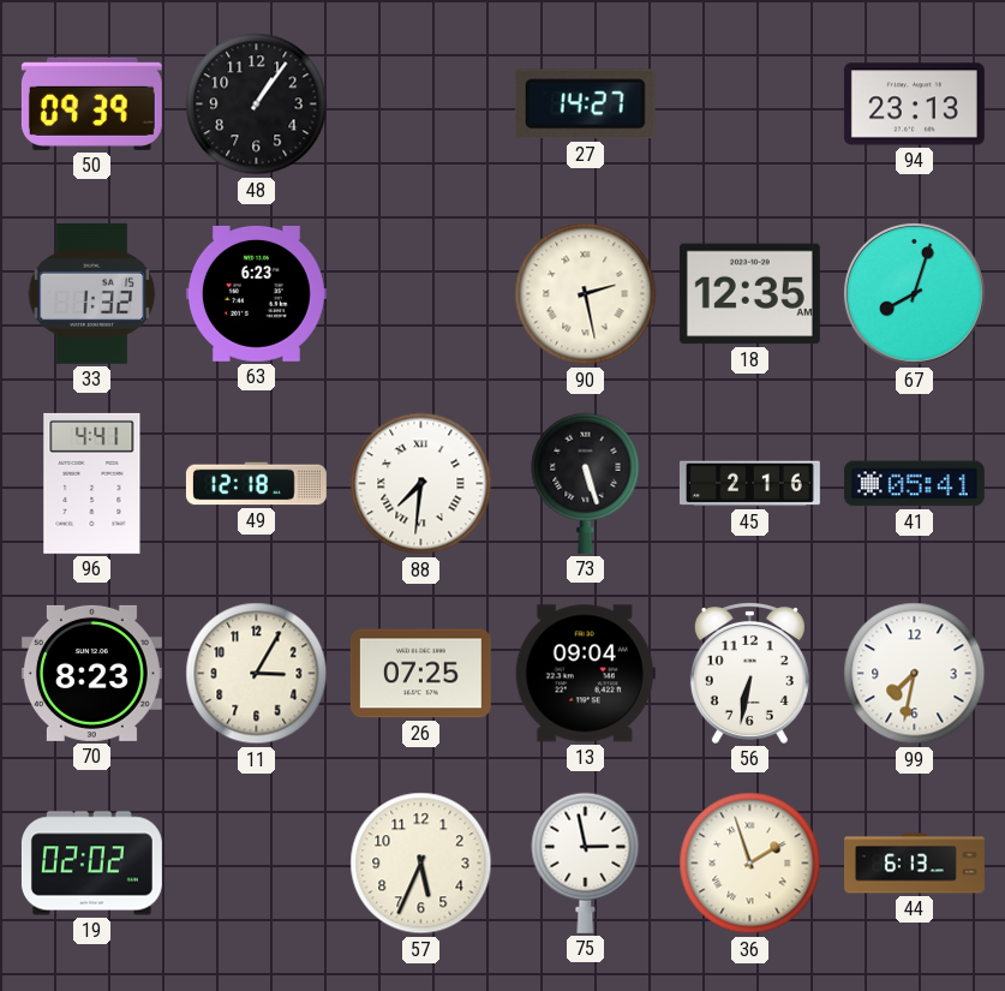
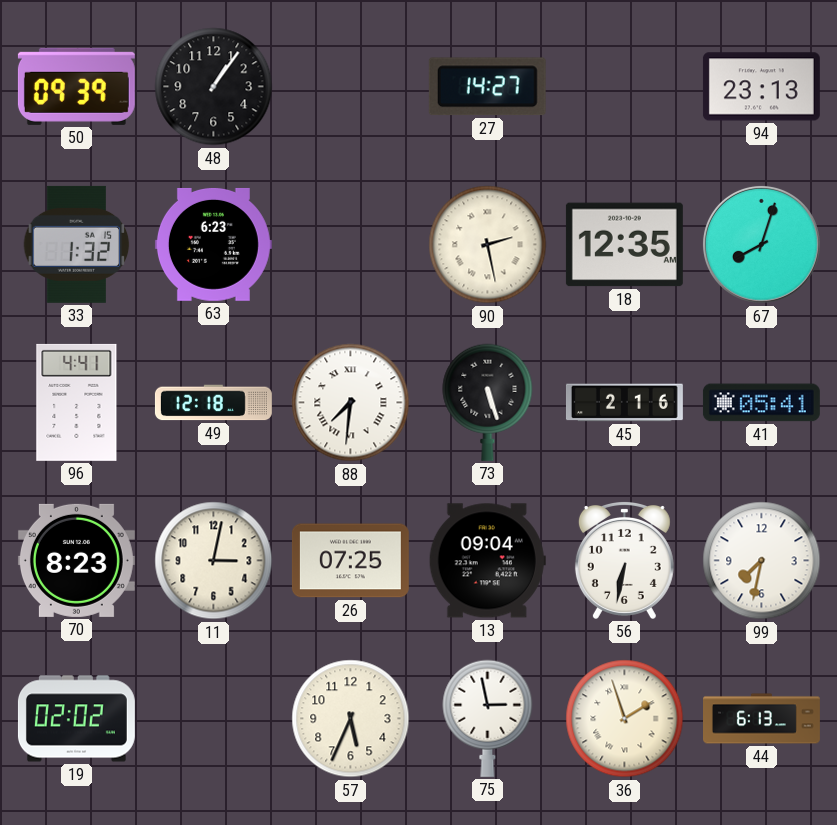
11: 3:05 -> 3:02 (214, 561)
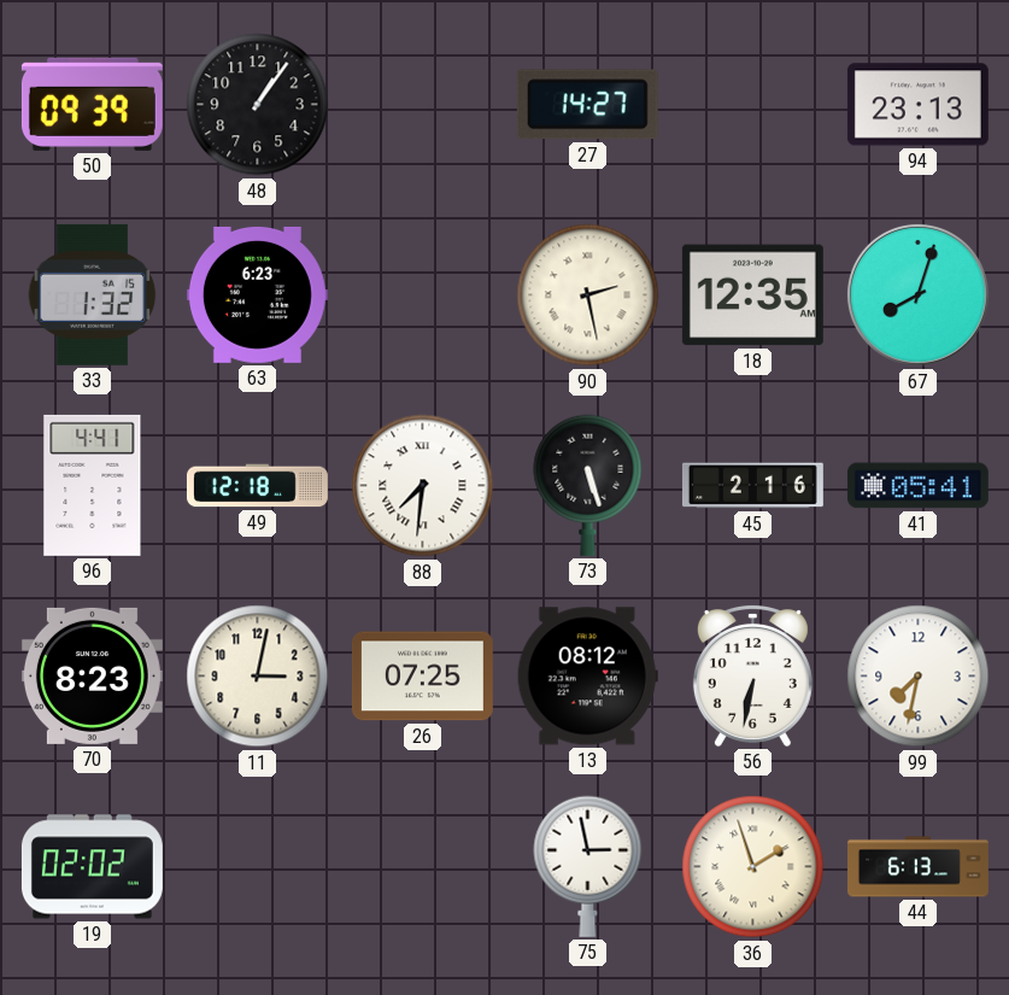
13: 09:04 -> 08:12 (587, 677)
57: 5:34 -> none (351, 719)
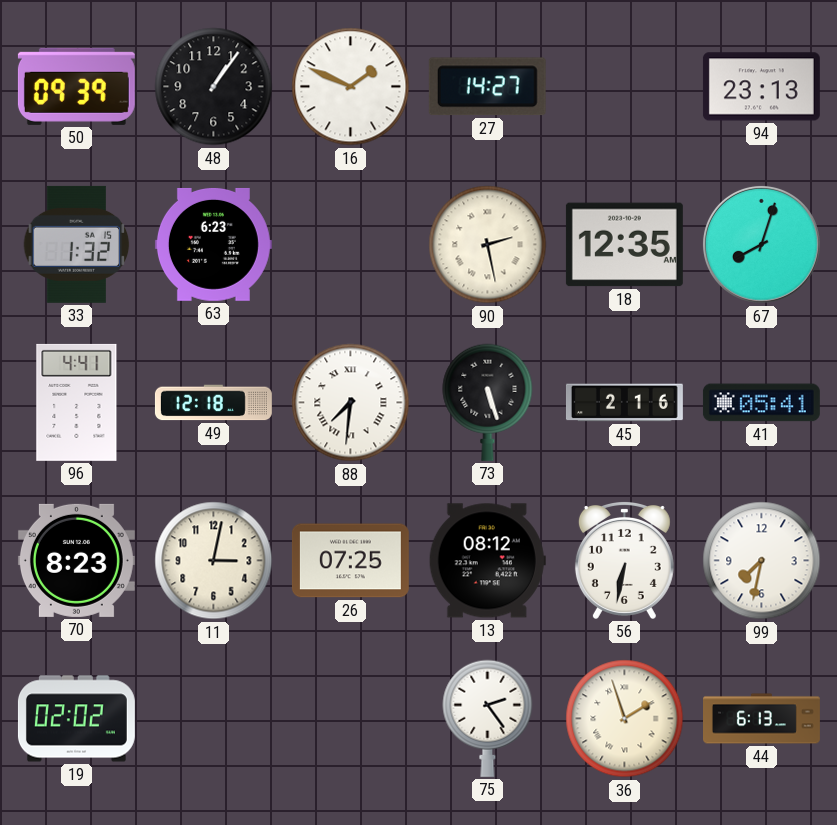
16: none -> 1:49 (351, 87)
75: 2:58 -> 2:24 (488, 718)
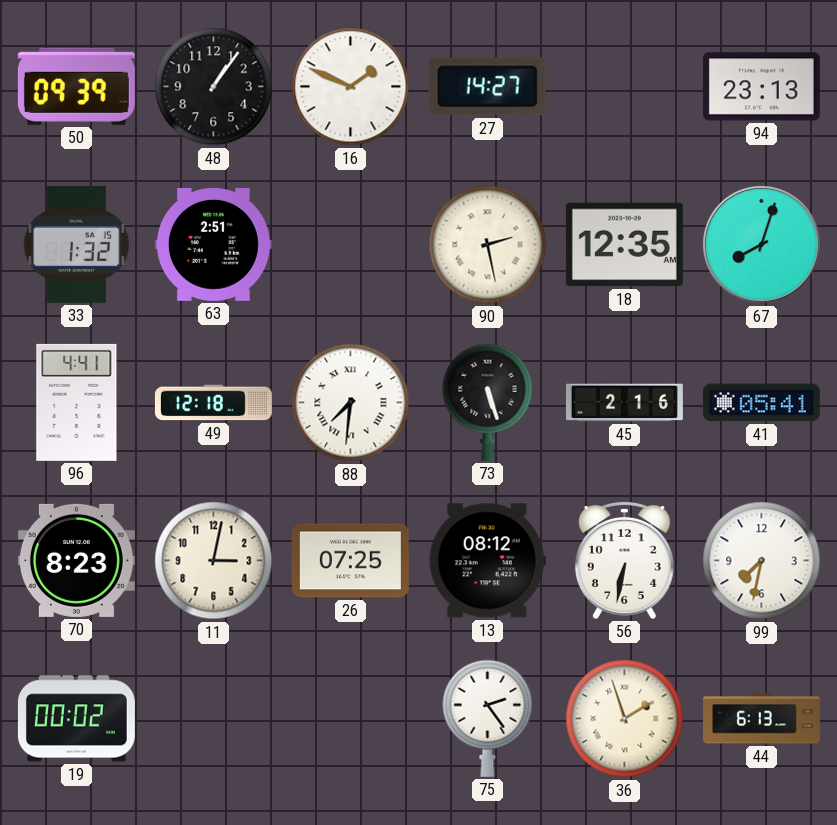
63: 6:23 -> 2:51 (213, 244)
19: 02:02 -> 00:02 (76, 719)
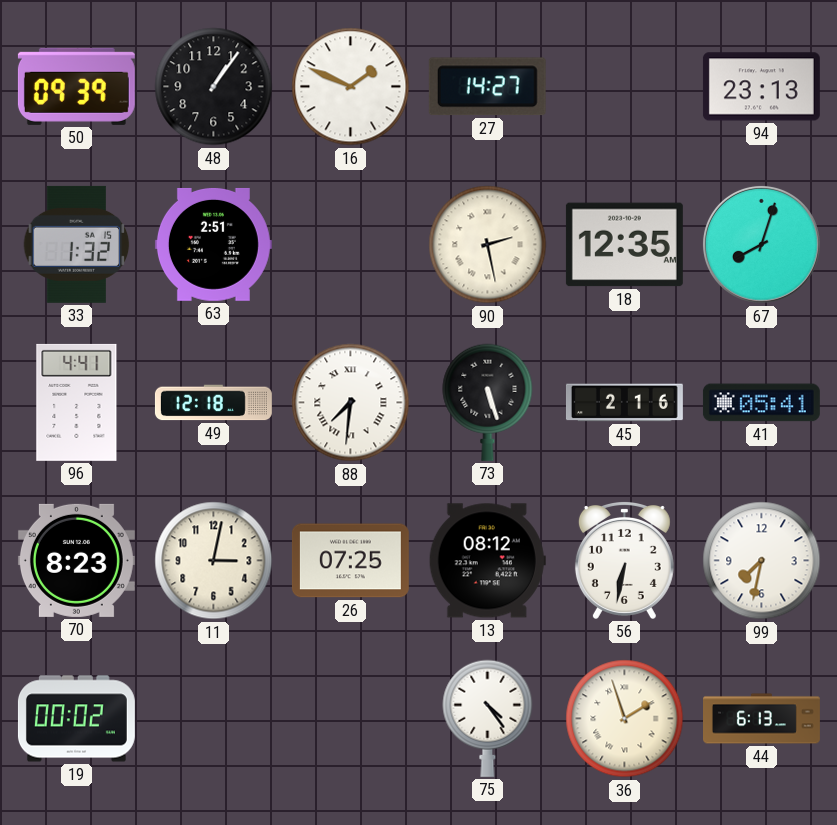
75: 2:24 -> 4:24 (488, 718)
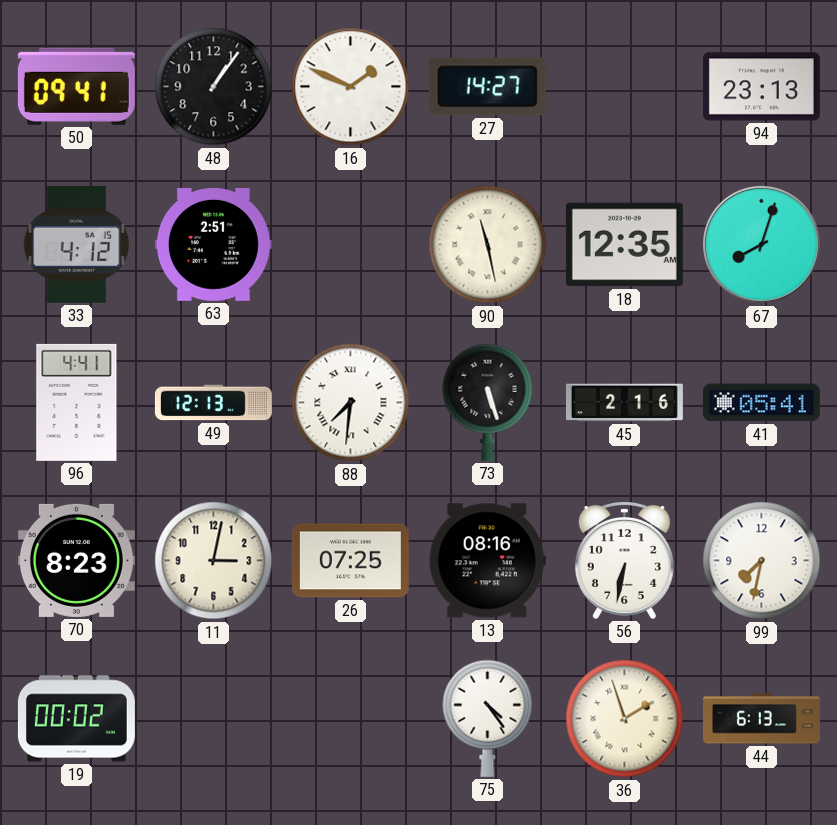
50: 09:39 -> 09:41 (76, 86)
33: 1:32 -> 4:12 (77, 244)
90: 2:28 -> 11:28 (488, 245)
49: 12:18 -> 12:13 (213, 403)
13: 08:12 -> 08:16 (487, 561)
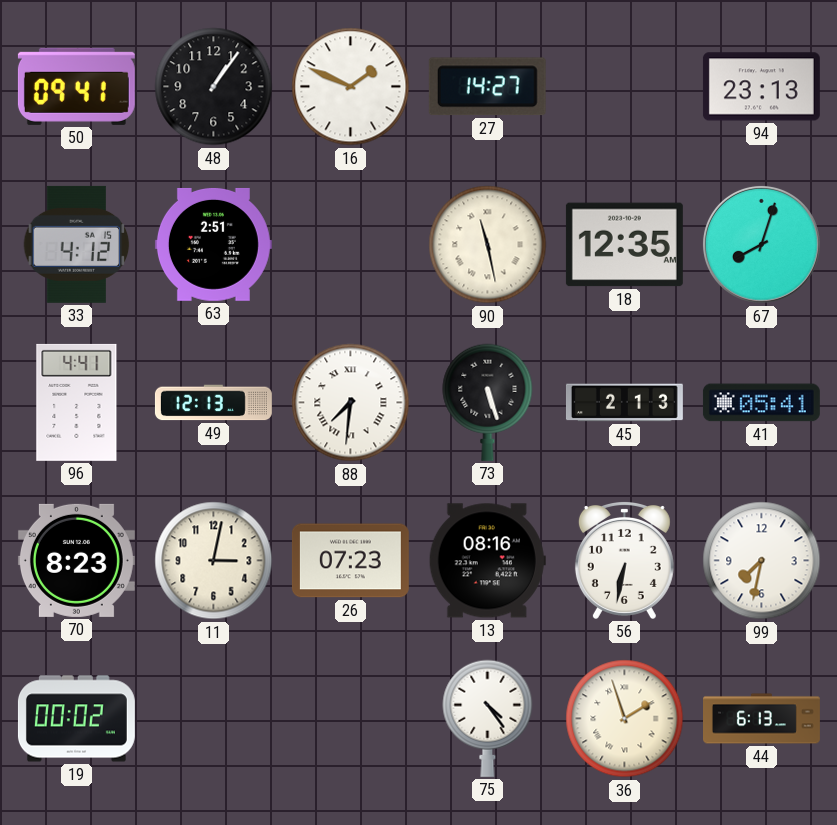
45: 2:16 -> 2:13 (624, 403)
26: 07:25 -> 07:23 (350, 561)
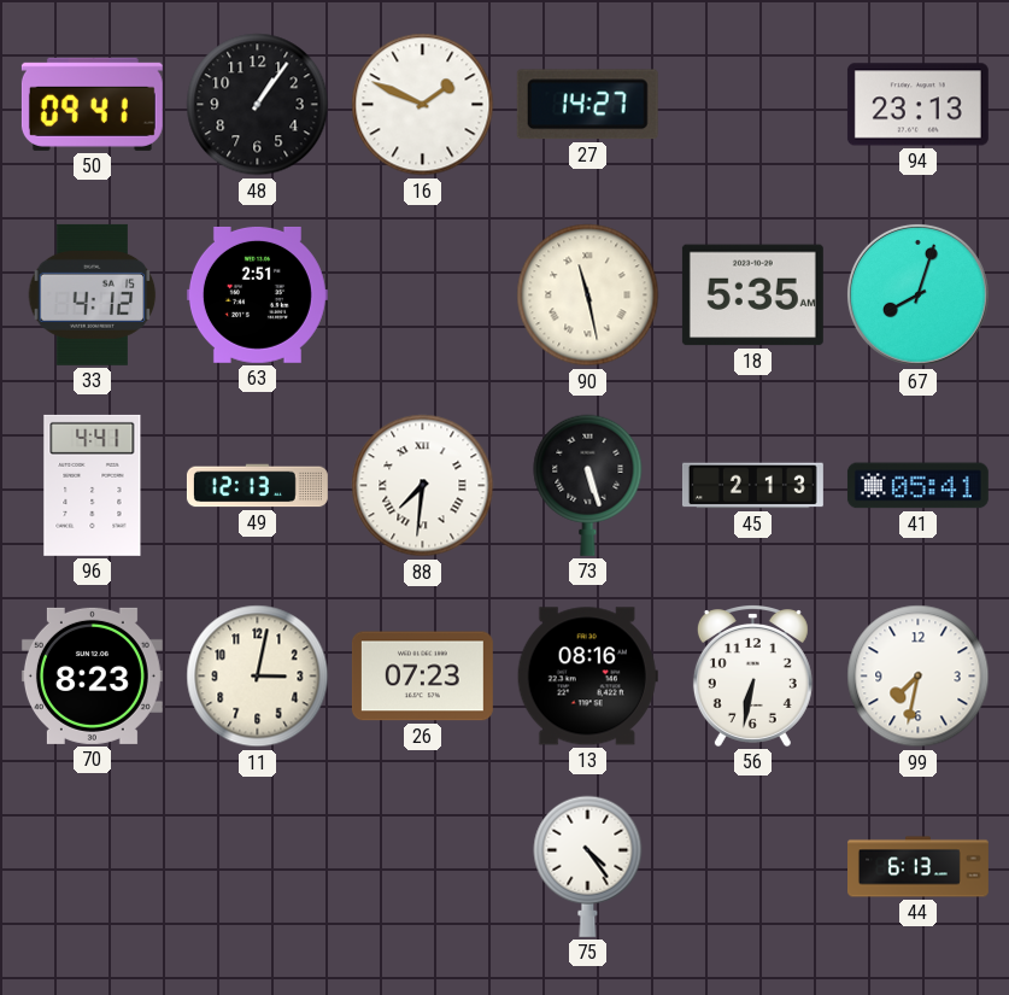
18: 12:35 -> 5:35 (752, 295)
19: 00:02 -> none (76, 719)
36: 1:57 -> none (625, 719)
